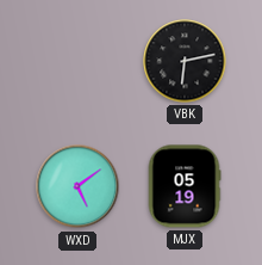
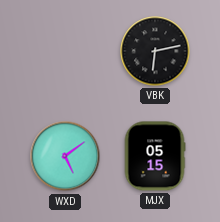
MJX: 05:19 -> 05:15 (155, 156)
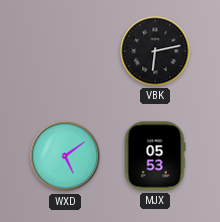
MJX: 05:15 -> 05:53 (155, 156)
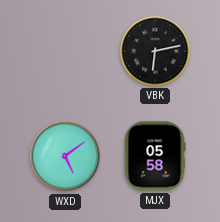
MJX: 05:53 -> 05:58 (155, 156)
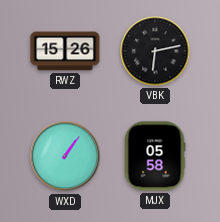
RWZ: none -> 15:26 (65, 51)
WXD: 5:09 -> 1:06 (65, 156)
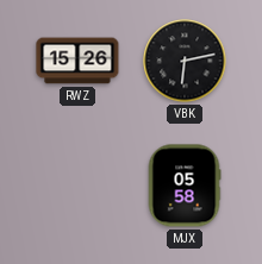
WXD: 1:06 -> none (65, 156)
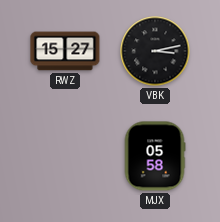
RWZ: 15:26 -> 15:27 (65, 51)
VBK: 6:13 -> 3:13 (155, 51)
